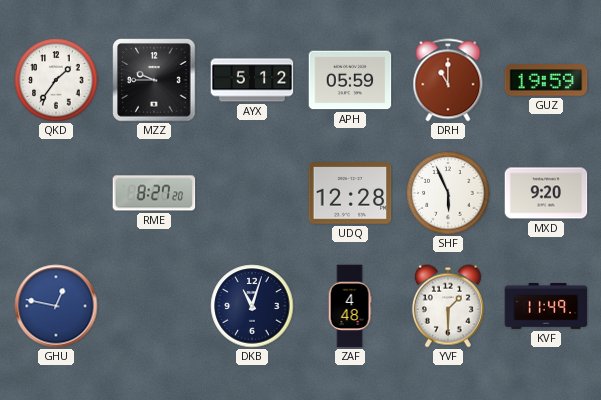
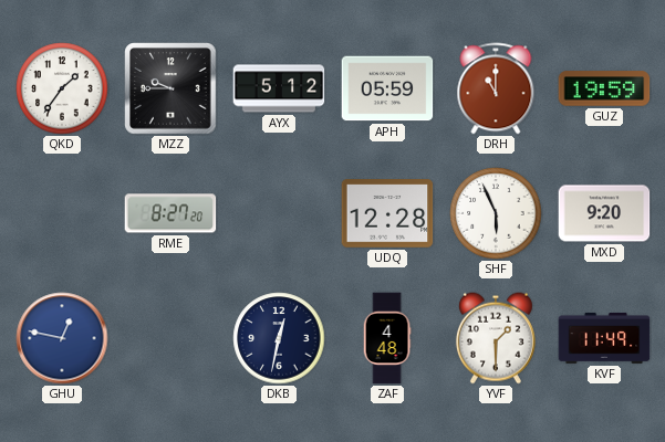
DKB: 11:03 -> 12:32 (279, 338)
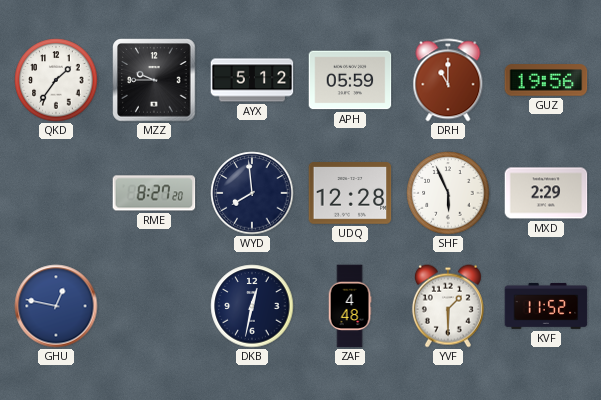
GUZ: 19:59 -> 19:56 (546, 80)
WYD: none -> 7:59 (252, 193)
MXD: 9:20 -> 2:29 (546, 193)
KVF: 11:49 -> 11:52 (546, 306)
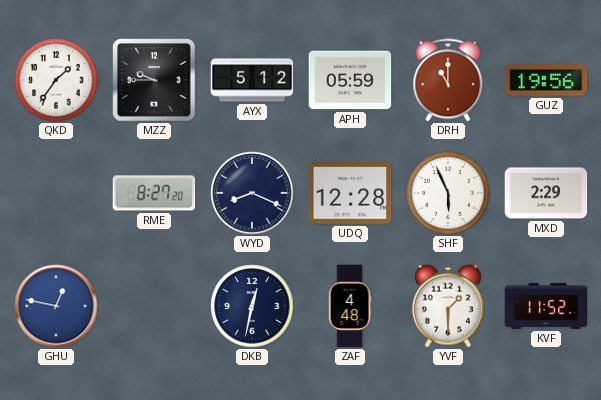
WYD: 7:59 -> 8:19 (252, 193)
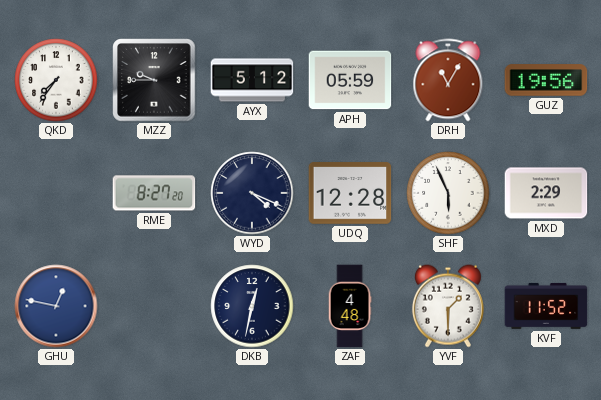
QKD: 1:36 -> 7:36 (56, 80)
DRH: 11:00 -> 11:05 (448, 80)
WYD: 8:19 -> 4:19 (252, 193)
